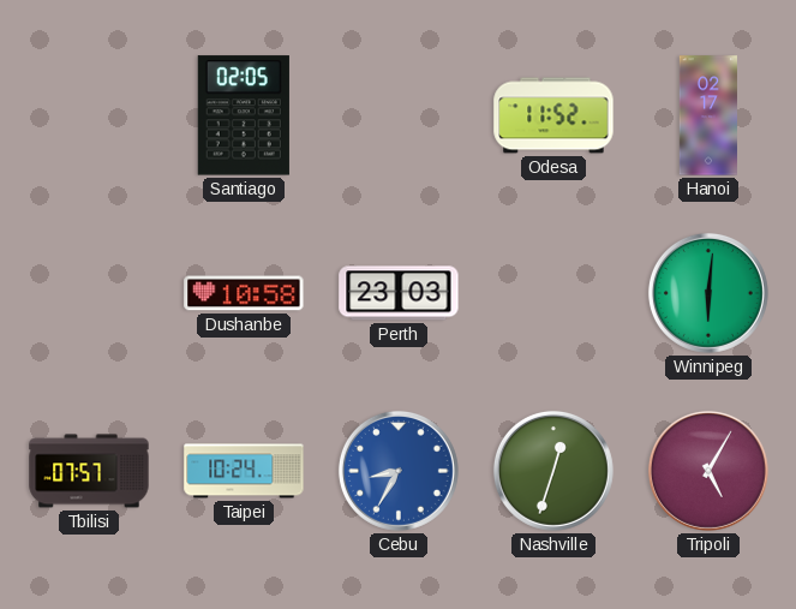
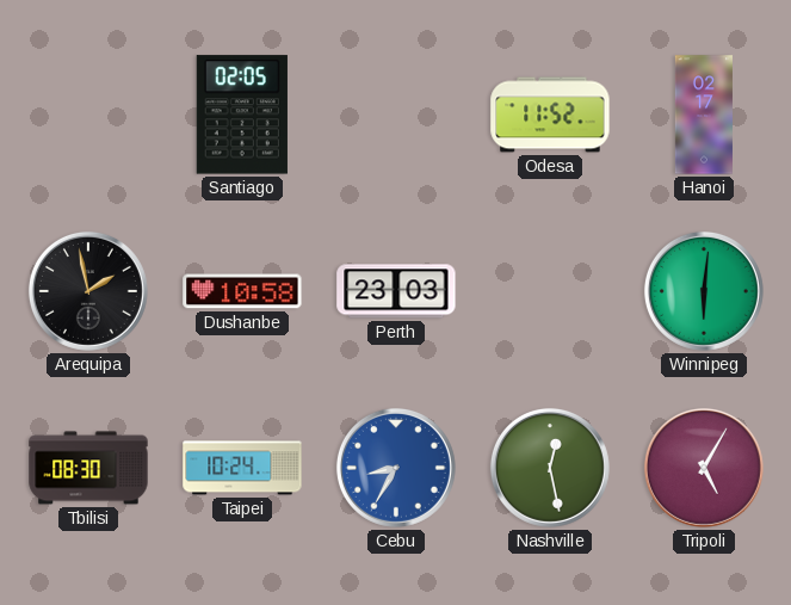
Arequipa: none -> 1:58 (88, 291)
Tbilisi: 07:57 -> 08:30 (88, 468)
Nashville: 12:33 -> 12:28 (550, 468)
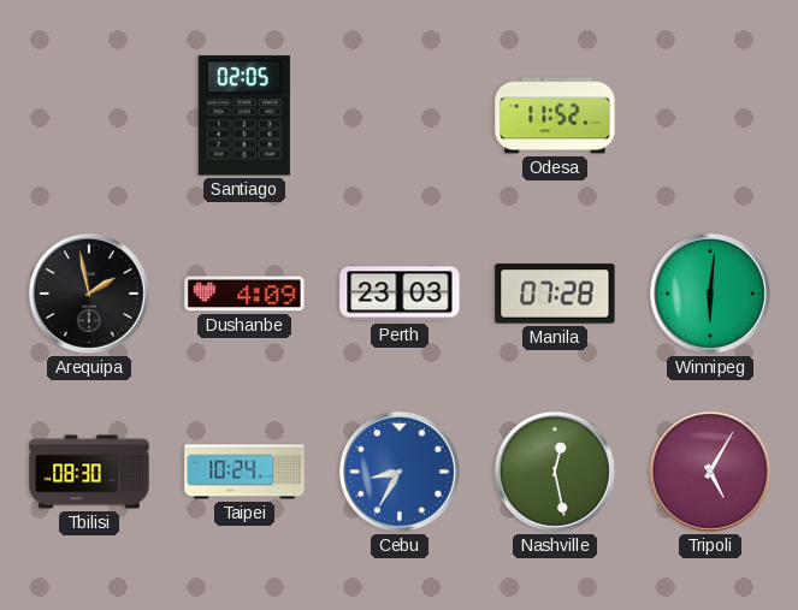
Hanoi: 02:17 -> none (704, 115)
Dushanbe: 10:58 -> 4:09 (244, 294)
Manila: none -> 07:28 (555, 294)
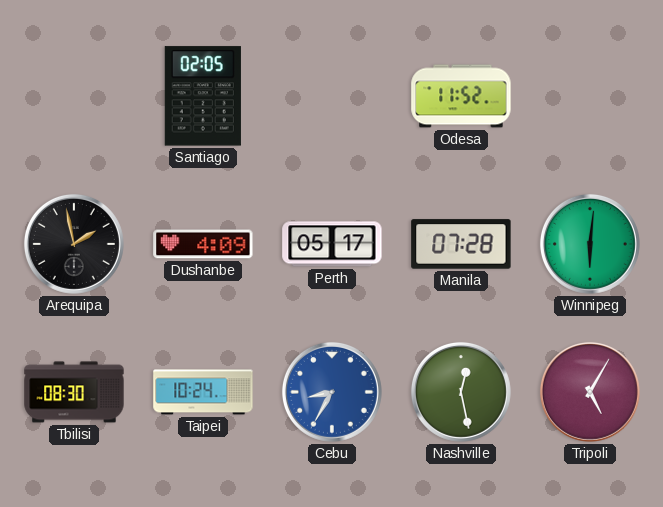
Perth: 23:03 -> 05:17 (332, 244)
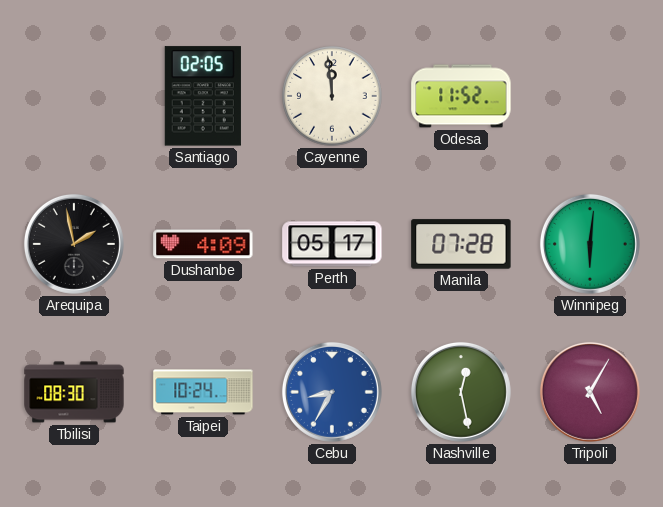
Cayenne: none -> 11:59 (332, 96)
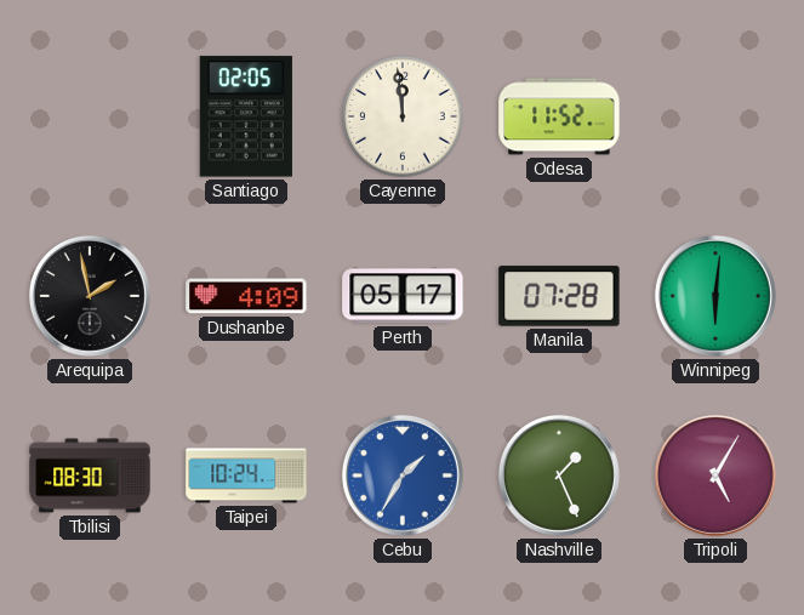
Cebu: 8:35 -> 1:35 (403, 476)
Nashville: 12:28 -> 1:26 (559, 476)
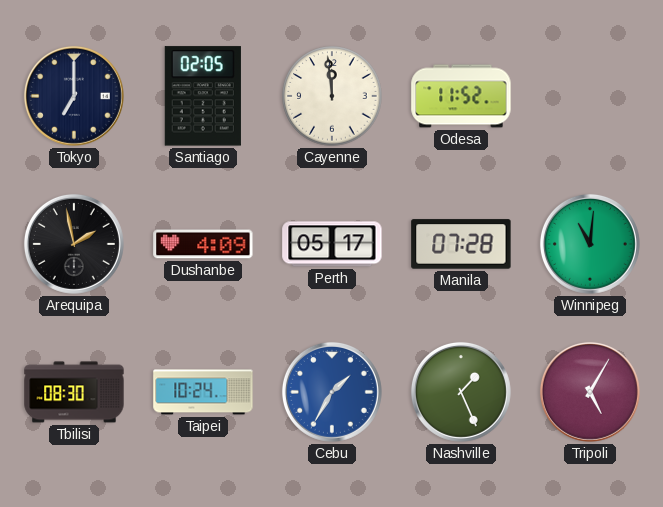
Tokyo: none -> 7:00 (74, 96)
Winnipeg: 6:01 -> 11:01 (590, 244)
